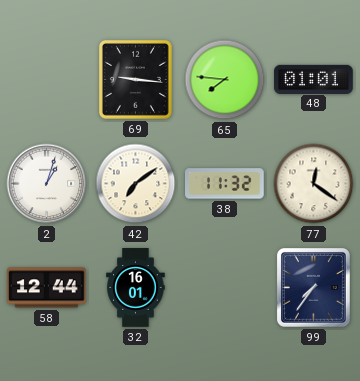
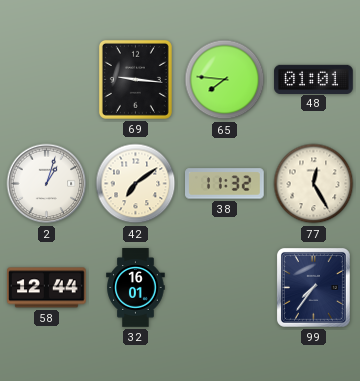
77: 12:21 -> 12:25 (314, 184)
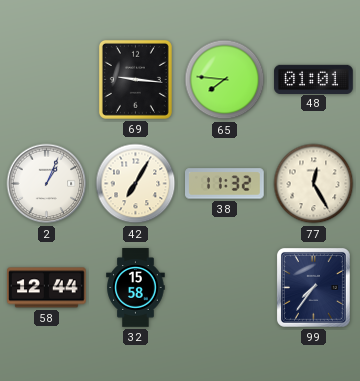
2: 1:03 -> 1:04 (47, 184)
42: 7:09 -> 7:05 (136, 184)
32: 16:01 -> 15:58 (136, 288)
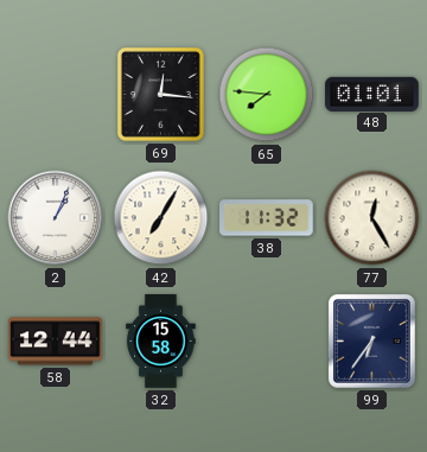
69: 9:16 -> 12:16 (160, 94)
99: 7:36 -> 6:36 (371, 340)
